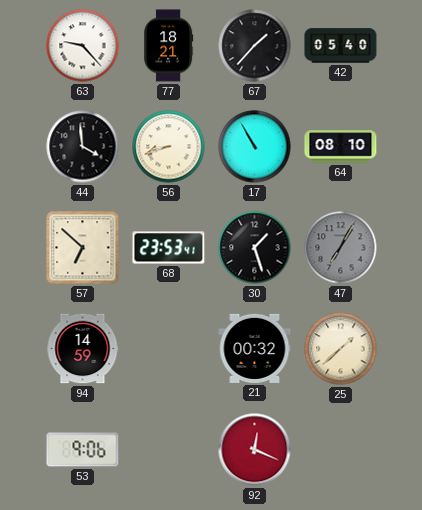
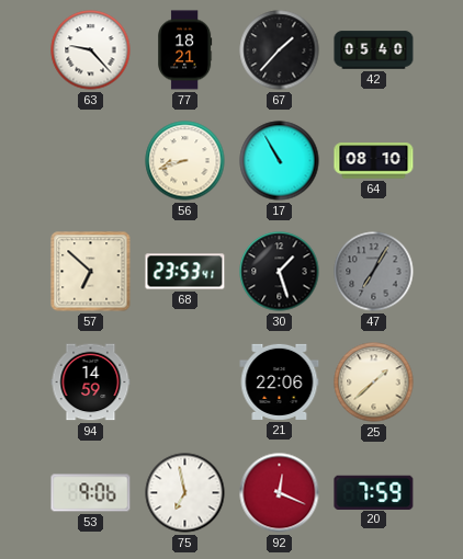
44: 3:59 -> none (83, 147)
21: 00:32 -> 22:06 (280, 381)
75: none -> 6:58 (185, 493)
20: none -> 7:59 (374, 492)
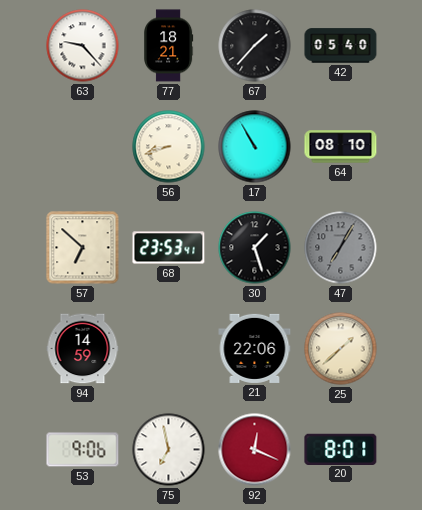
20: 7:59 -> 8:01 (341, 449)
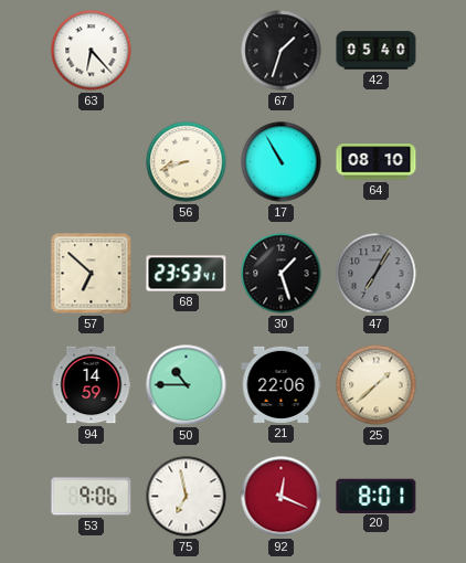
63: 9:23 -> 6:23 (92, 51)
77: 18:21 -> none (169, 46)
67: 1:37 -> 1:33 (282, 51)
50: none -> 10:45 (187, 385)
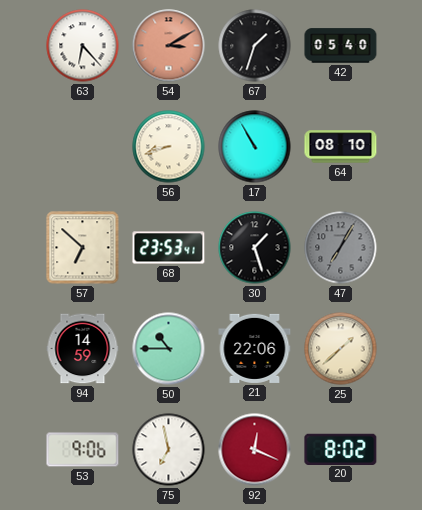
54: none -> 3:10 (169, 46)
20: 8:01 -> 8:02 (341, 449)
